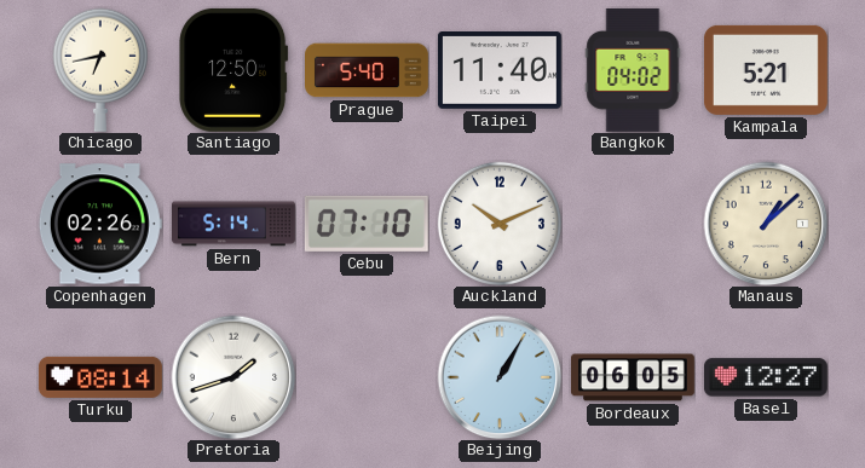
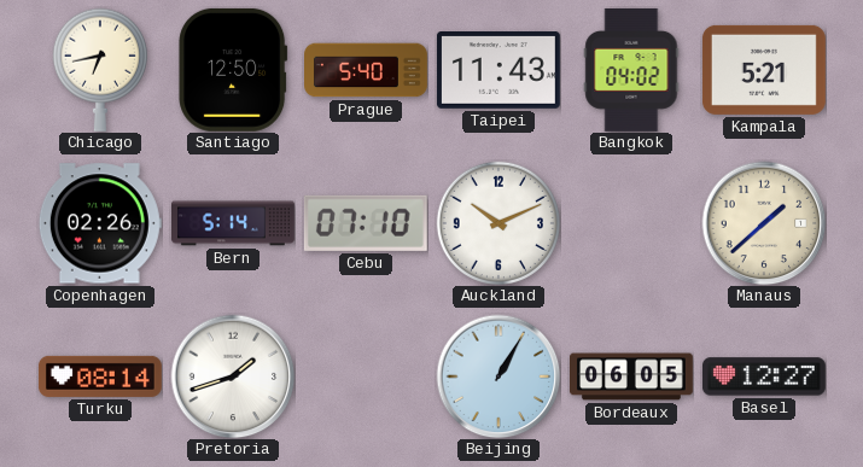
Taipei: 11:40 -> 11:43 (498, 71)
Manaus: 1:08 -> 1:38 (764, 223)
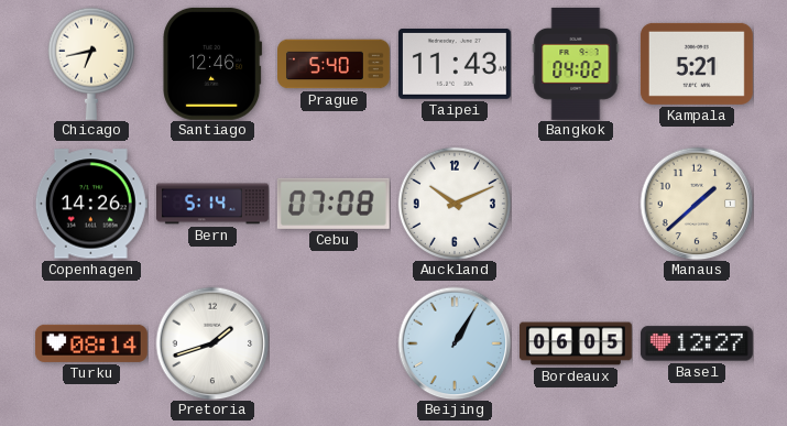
Santiago: 12:50 -> 12:46 (212, 64)
Copenhagen: 02:26 -> 14:26 (91, 204)
Cebu: 07:10 -> 07:08 (334, 204)
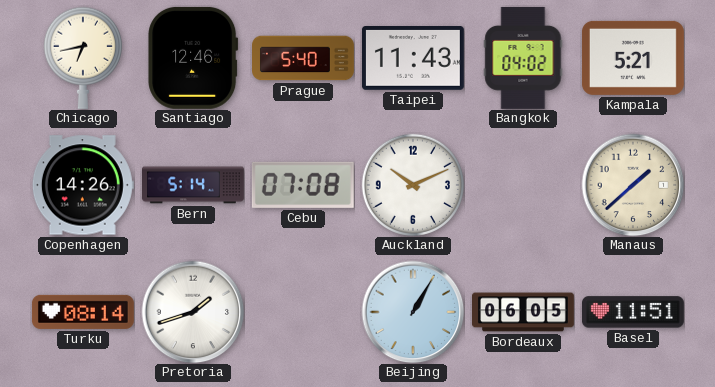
Basel: 12:27 -> 11:51 (633, 312)
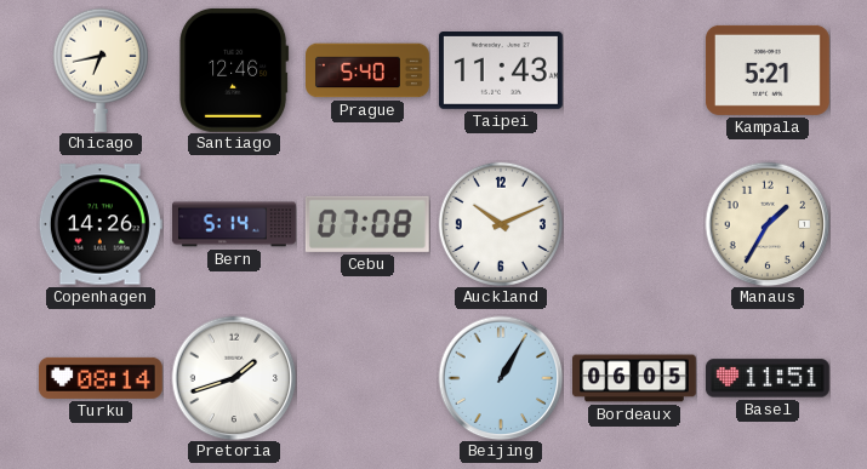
Bangkok: 04:02 -> none (523, 58)
Manaus: 1:38 -> 1:35 (768, 224)
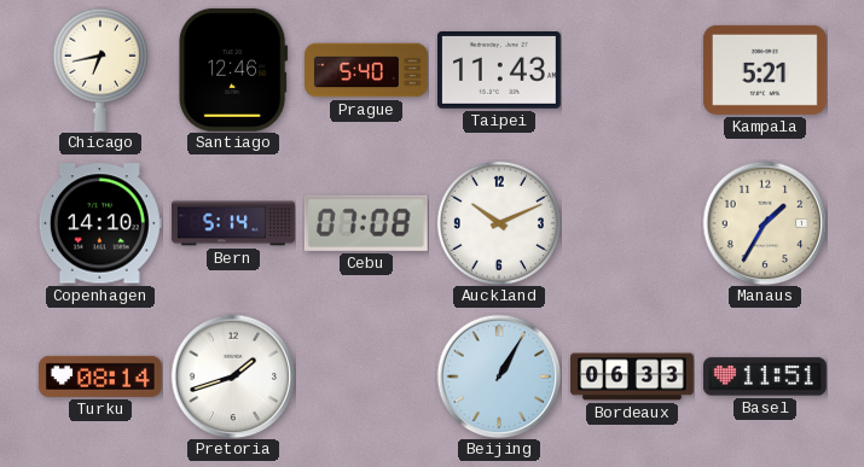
Copenhagen: 14:26 -> 14:10 (100, 223)
Bordeaux: 06:05 -> 06:33 (633, 376)
